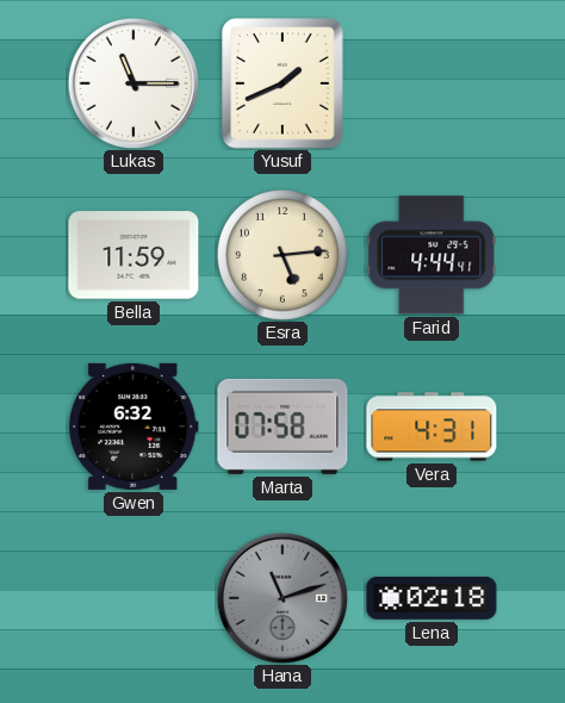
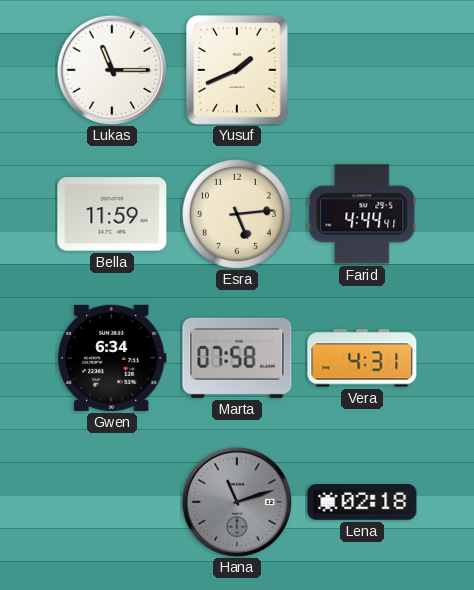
Gwen: 6:32 -> 6:34 (113, 358)
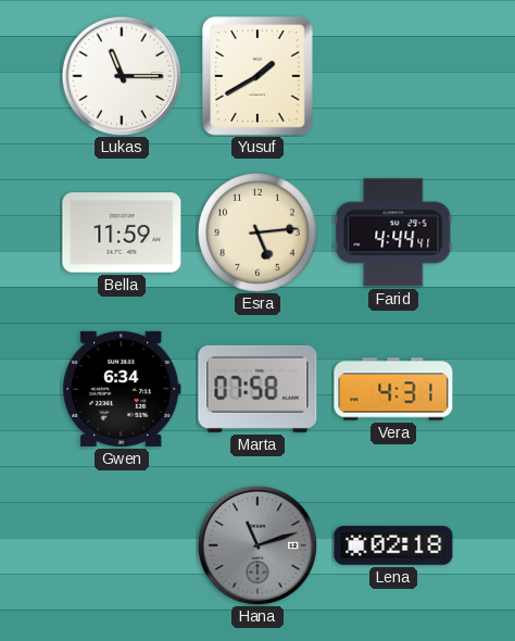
Yusuf: 1:41 -> 1:40 (257, 76)
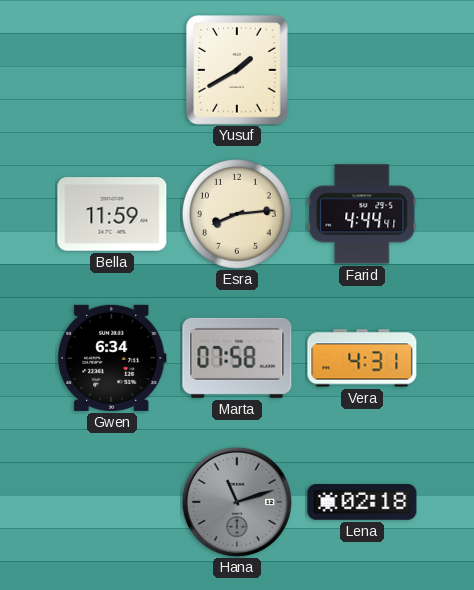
Lukas: 11:15 -> none (121, 75)
Esra: 5:14 -> 8:14 (238, 215)
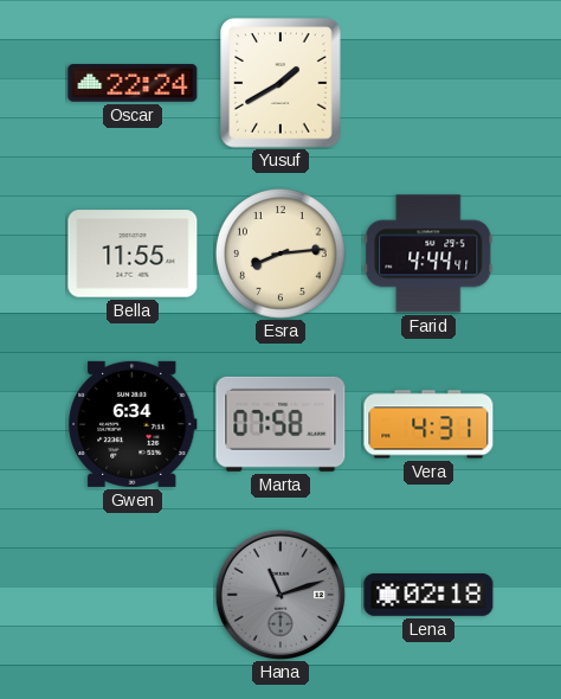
Oscar: none -> 22:24 (133, 84)
Bella: 11:59 -> 11:55 (133, 254)
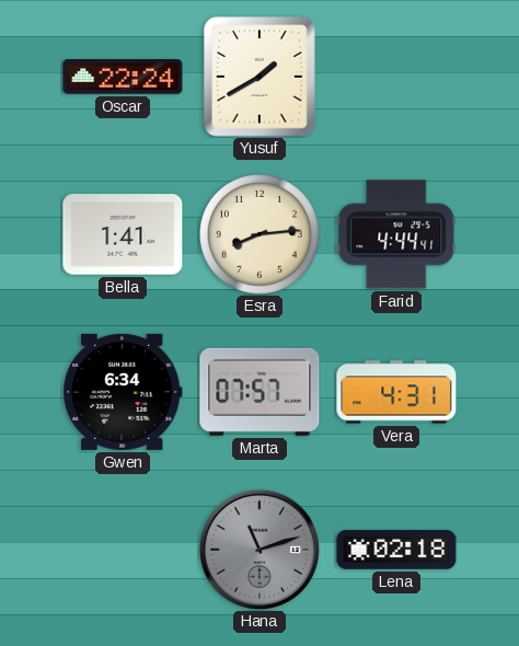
Bella: 11:55 -> 1:41 (123, 234)
Marta: 07:58 -> 07:57 (259, 392)
